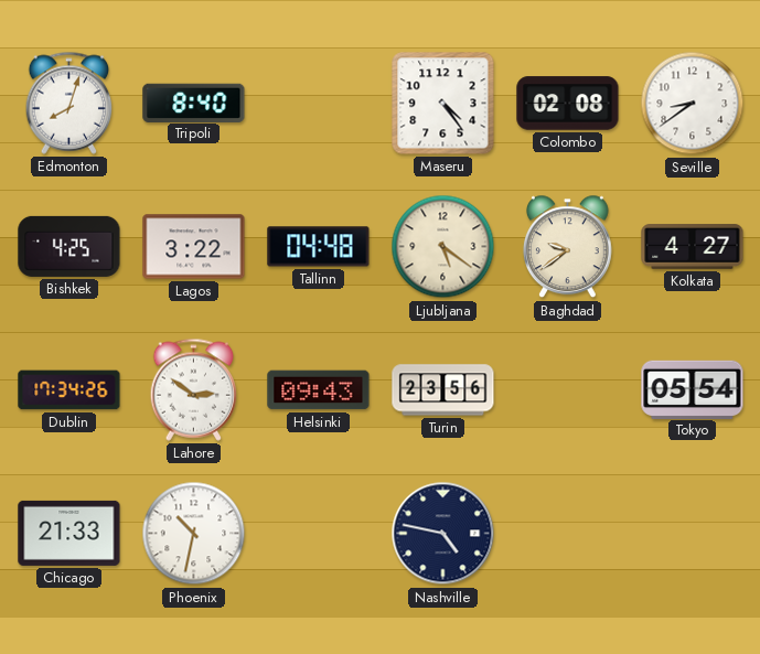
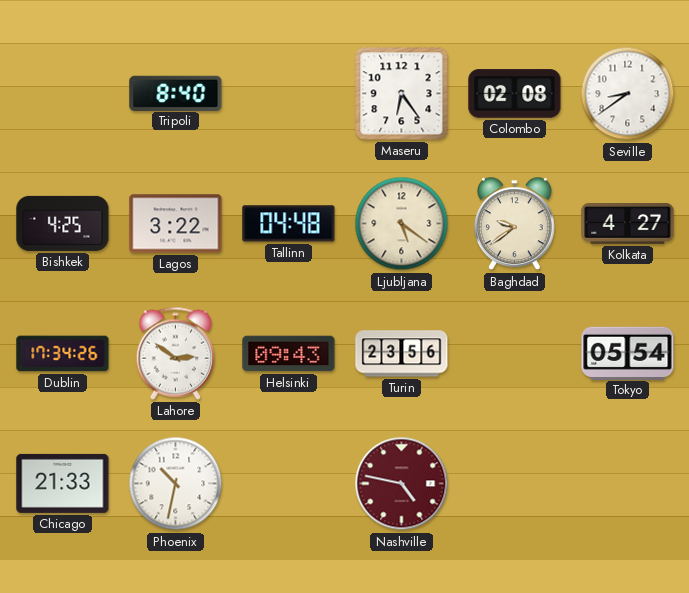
Edmonton: 8:03 -> none (69, 103)
Maseru: 4:24 -> 6:24 (402, 94)
Nashville dial: navy -> burgundy (402, 484)
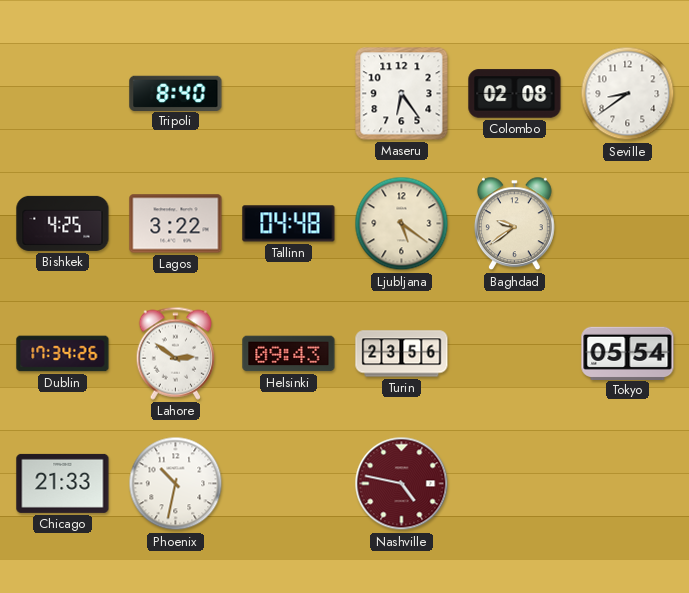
Kolkata: 4:27 -> none (628, 224)
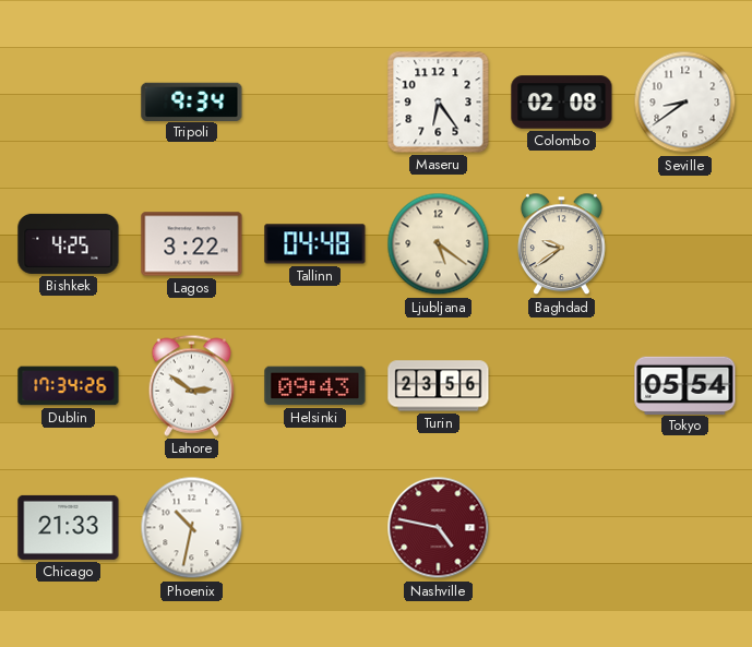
Tripoli: 8:40 -> 9:34 (192, 101)
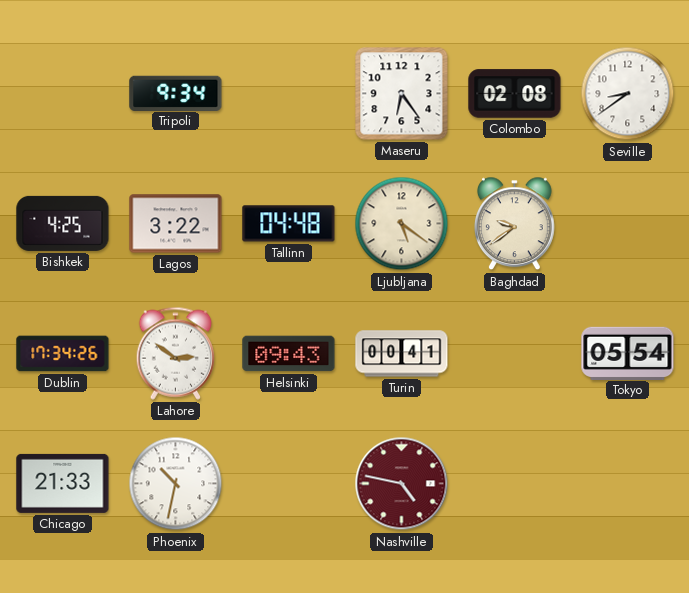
Turin: 23:56 -> 00:41 (402, 354)
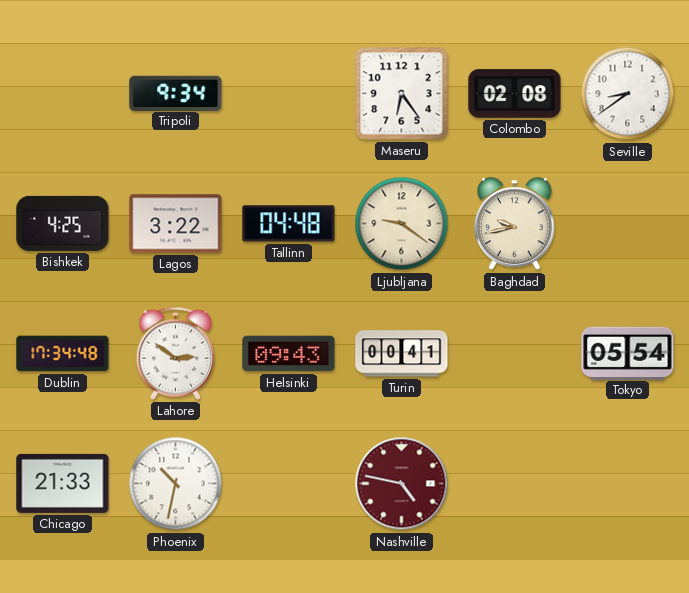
Ljubljana: 5:21 -> 9:21 (402, 224)
Baghdad: 9:39 -> 9:43 (514, 224)
Dublin: 17:34:26 -> 17:34:48 (63, 354)
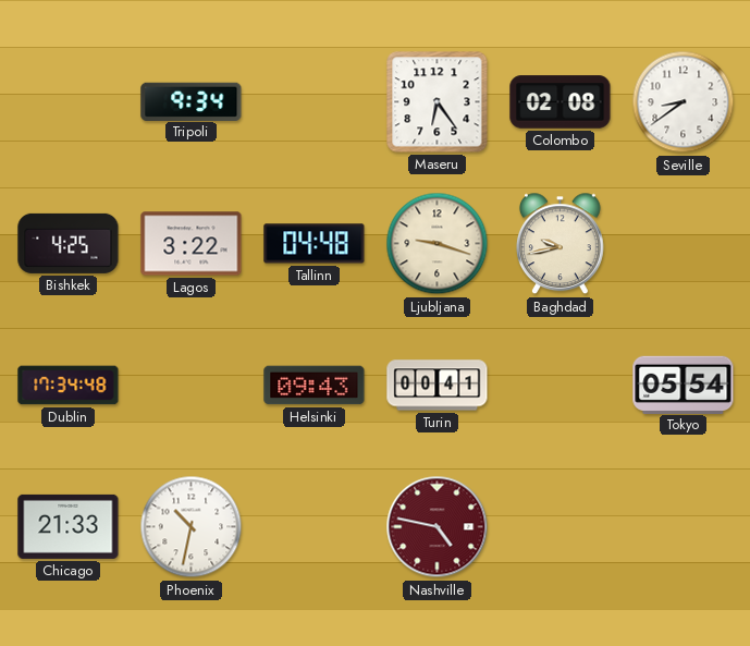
Ljubljana: 9:21 -> 9:18 (438, 244)
Lahore: 2:51 -> none (176, 353)
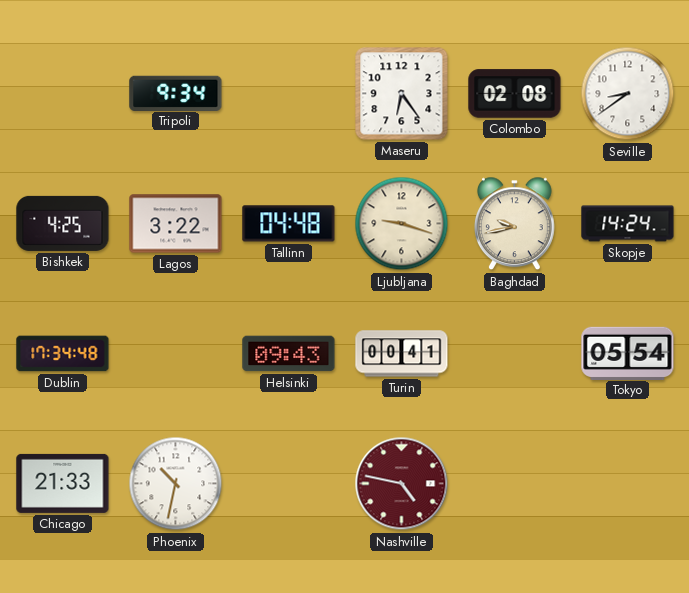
Skopje: none -> 14:24 (628, 224)
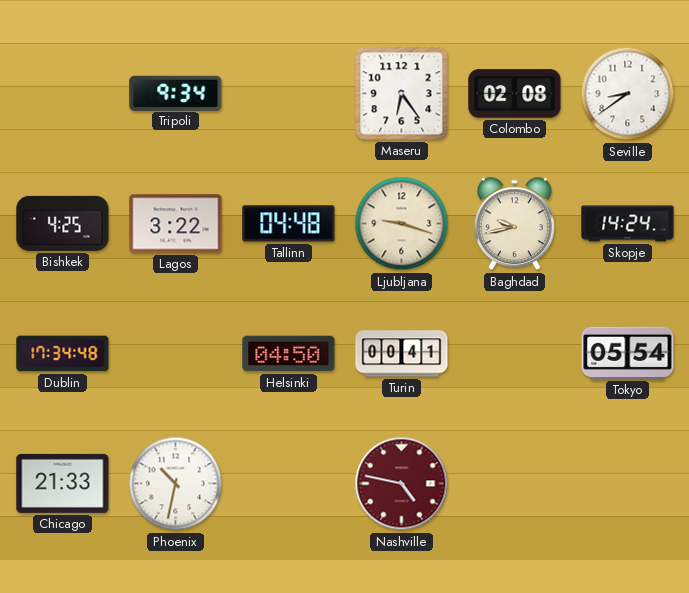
Helsinki: 09:43 -> 04:50 (289, 354)
